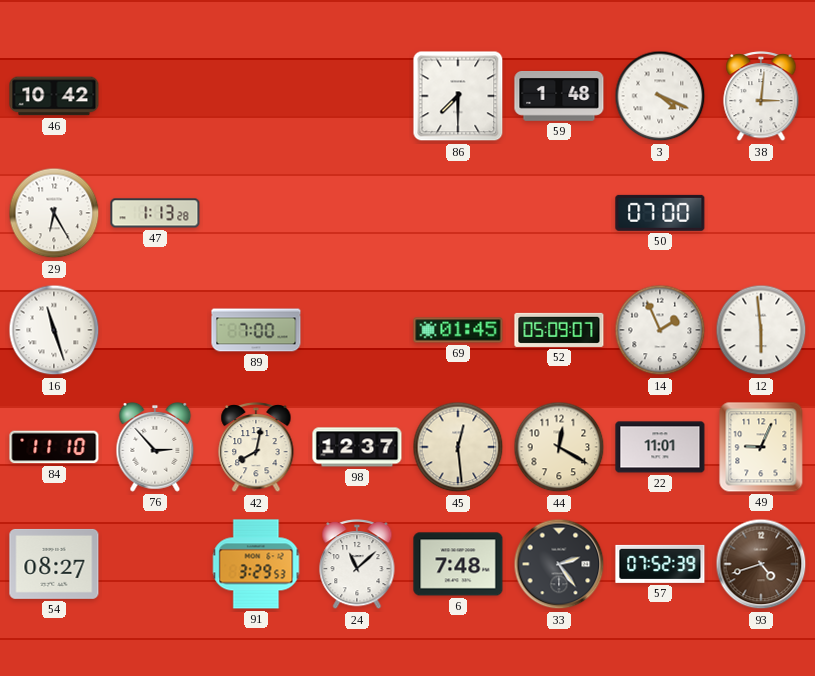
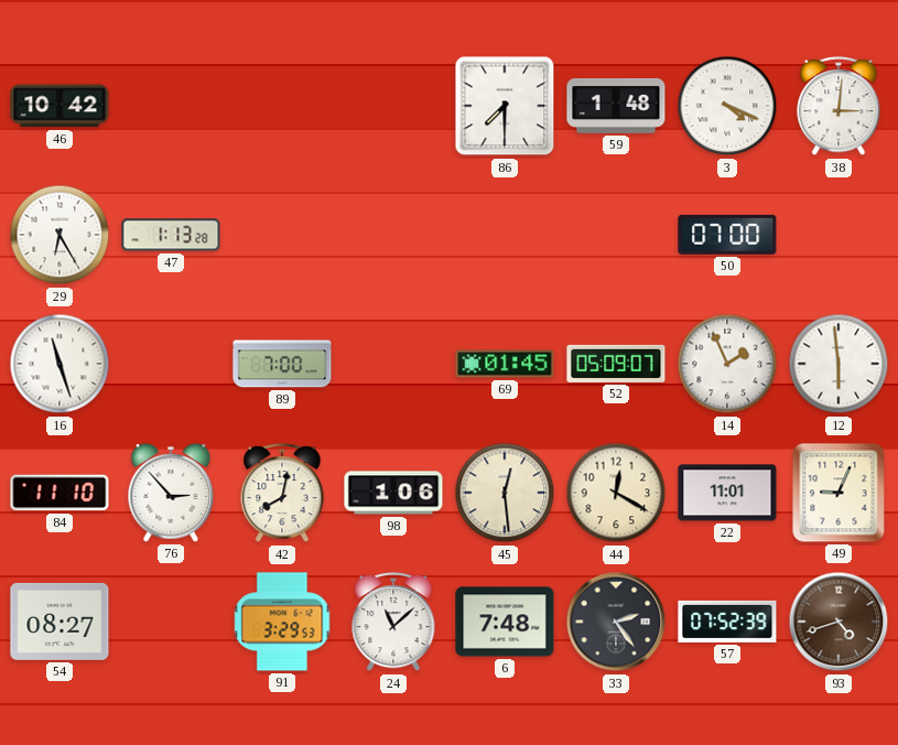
98: 12:37 -> 1:06 (393, 493)
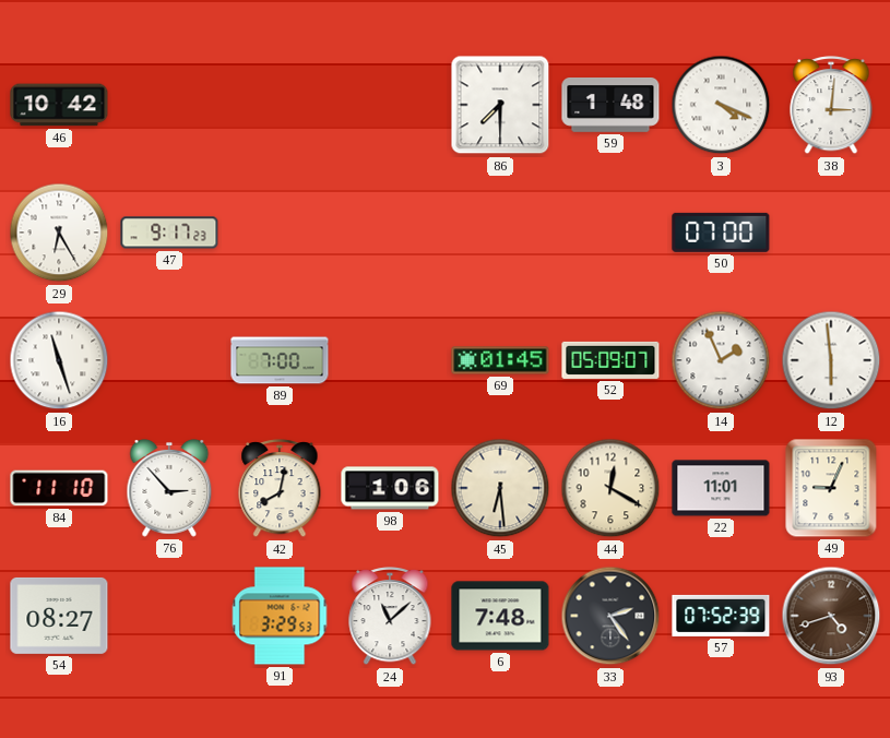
47: 1:13 -> 9:17 (169, 233)
45: 12:29 -> 6:29 (500, 488)
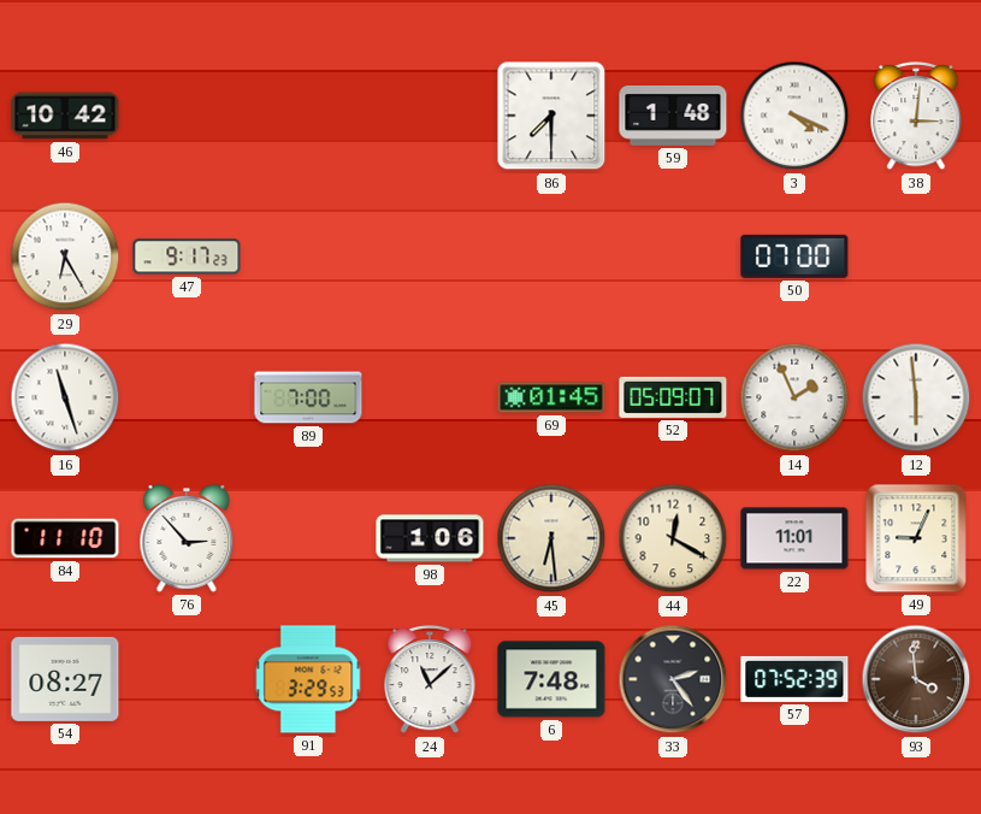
42: 8:02 -> none (280, 489)
93: 4:42 -> 3:59 (916, 679)
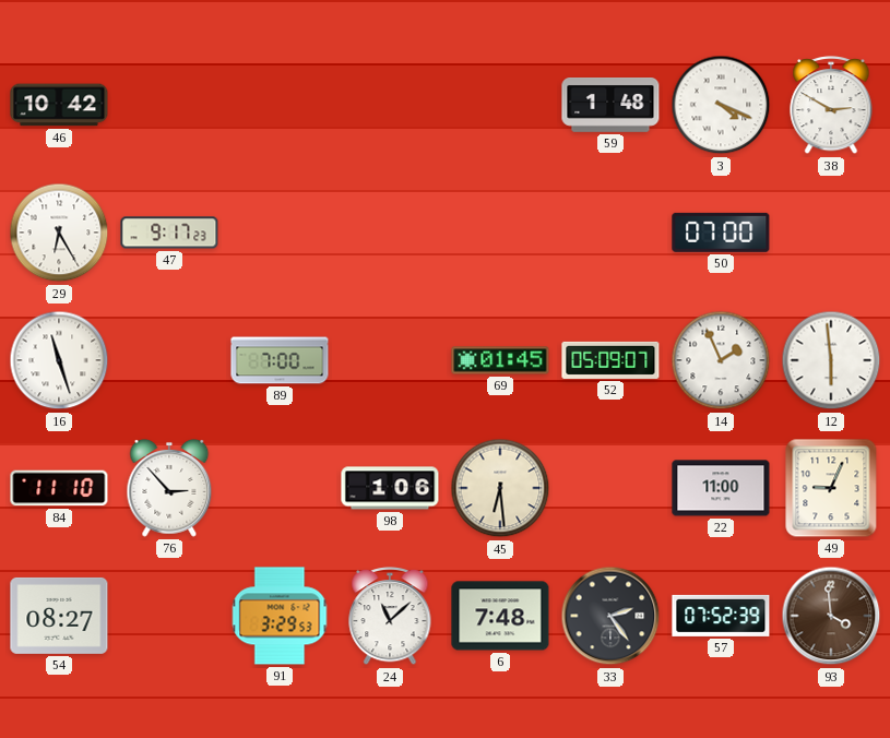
86: 7:30 -> none (551, 116)
38: 3:01 -> 2:50 (831, 106)
44: 12:20 -> none (673, 538)
22: 11:01 -> 11:00 (721, 488)
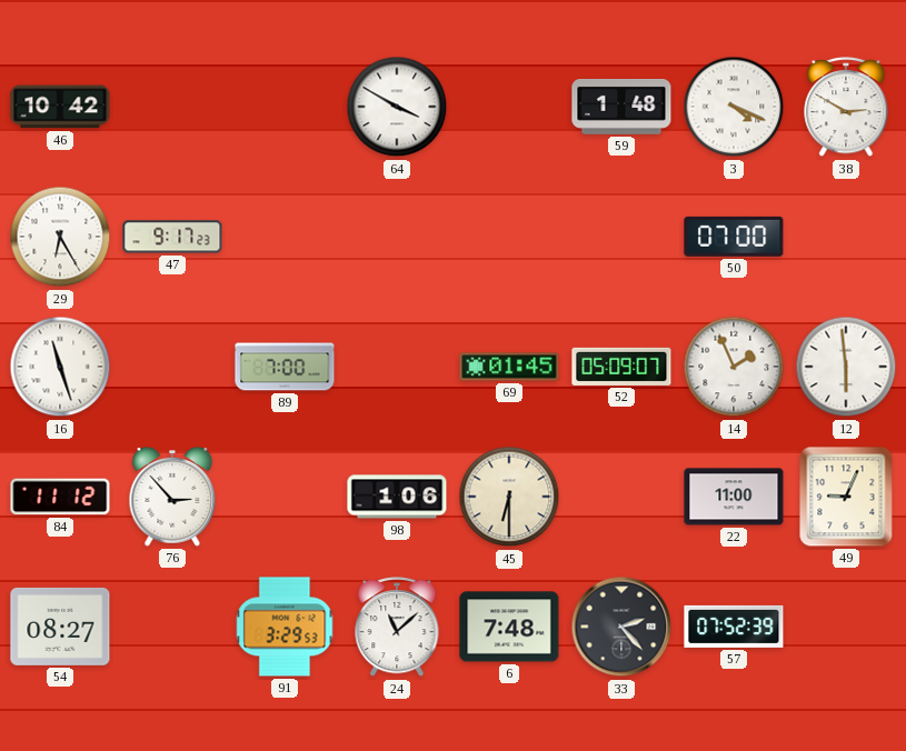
64: none -> 3:50 (397, 107)
84: 11:10 -> 11:12 (60, 497)
45: 6:29 -> 6:30 (509, 497)
33: 2:24 -> 2:23 (621, 627)
93: 3:59 -> none (831, 616)
